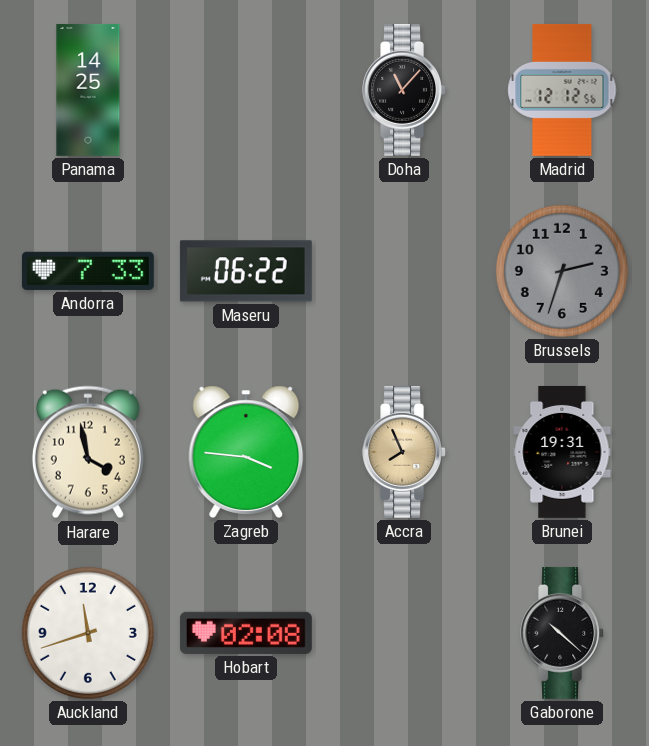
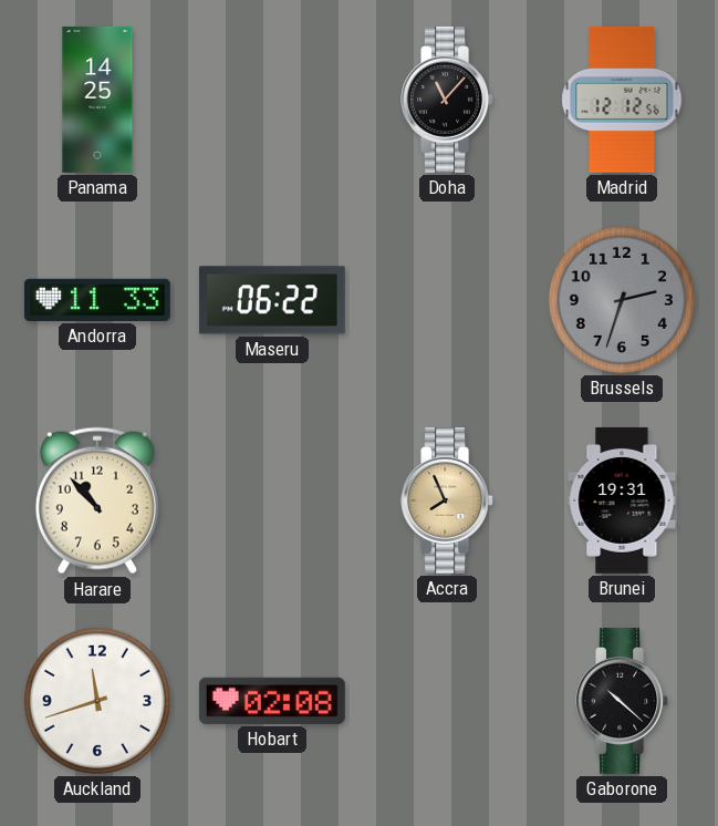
Andorra: 7:33 -> 11:33 (97, 300)
Harare: 3:58 -> 10:53 (97, 500)
Zagreb: 3:46 -> none (246, 452)
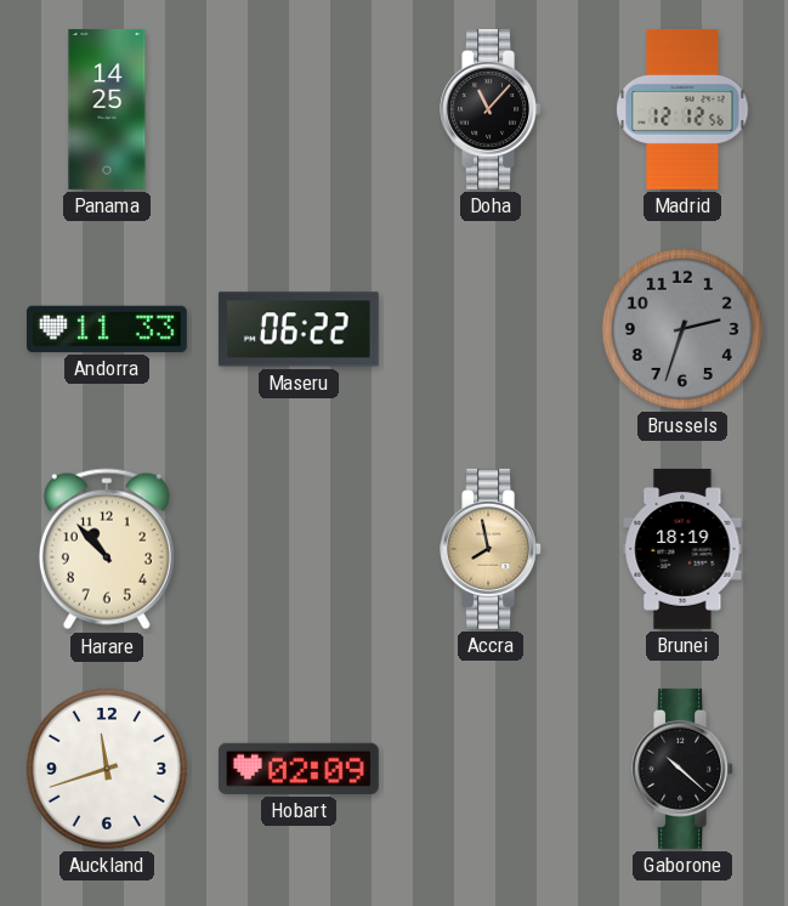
Accra: 7:56 -> 7:58 (491, 549)
Brunei: 19:31 -> 18:19 (682, 549)
Hobart: 02:08 -> 02:09 (299, 769)
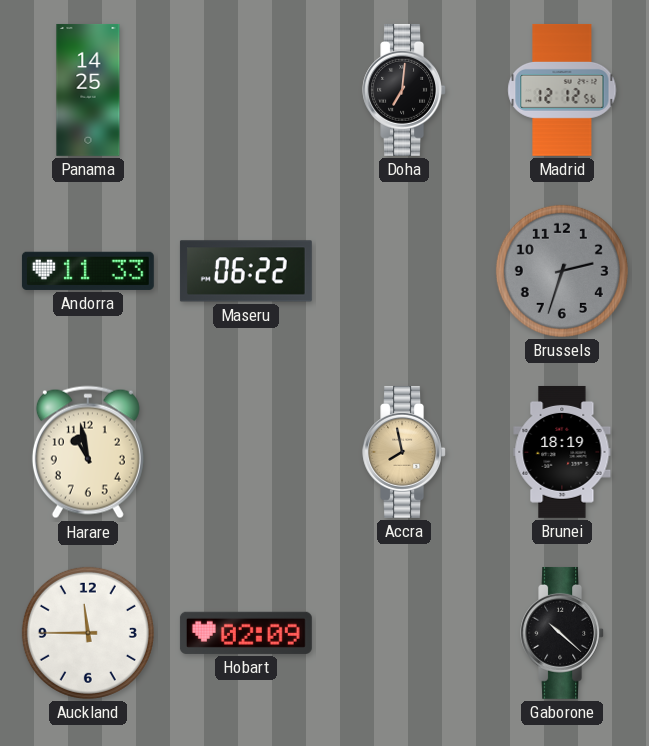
Doha: 11:07 -> 7:01 (404, 90)
Harare: 10:53 -> 10:58 (88, 452)
Auckland: 11:42 -> 11:45 (88, 633)
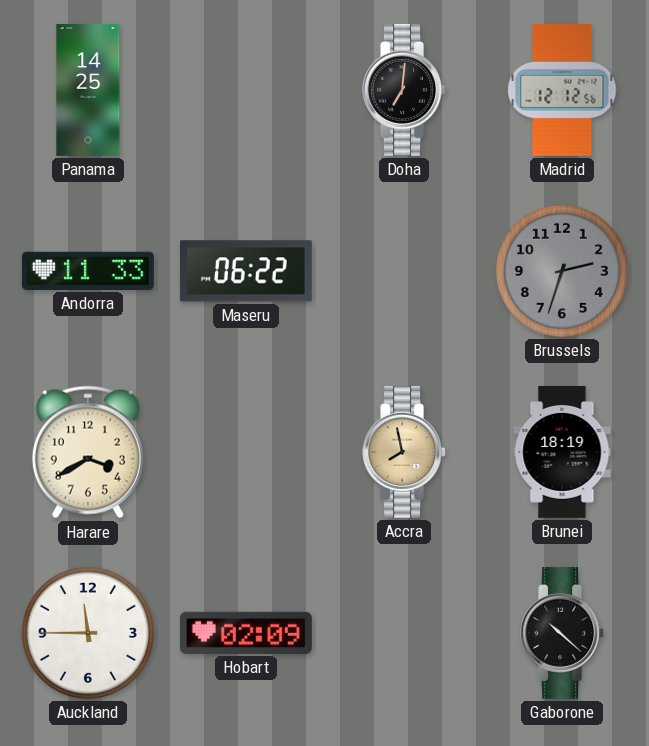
Harare: 10:58 -> 3:40 (88, 452)
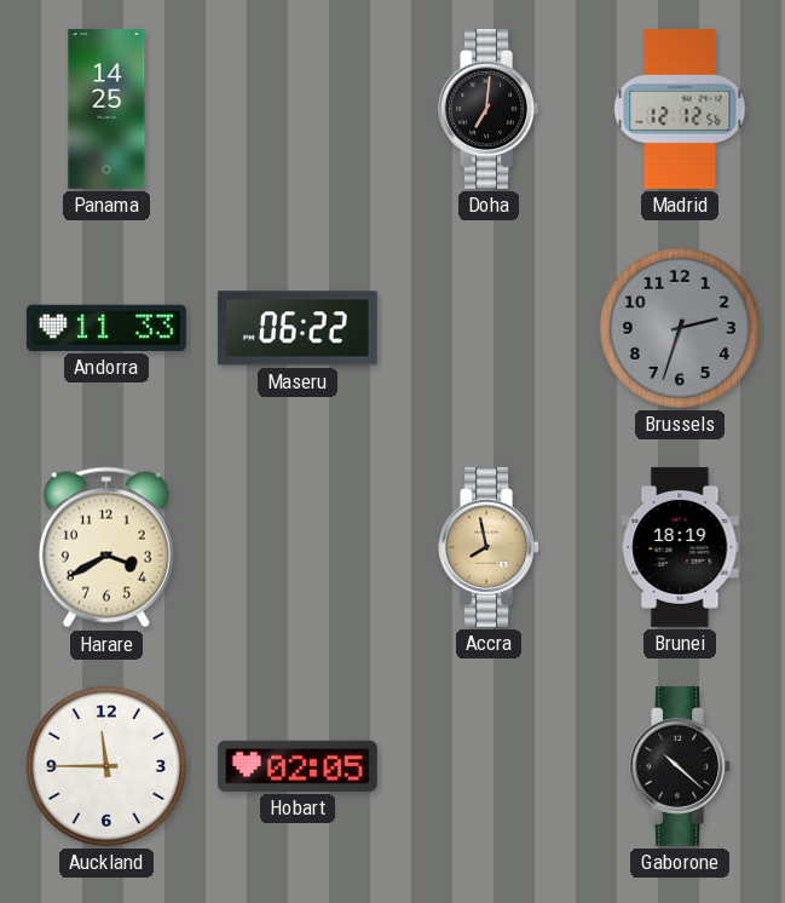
Hobart: 02:09 -> 02:05 (298, 766)
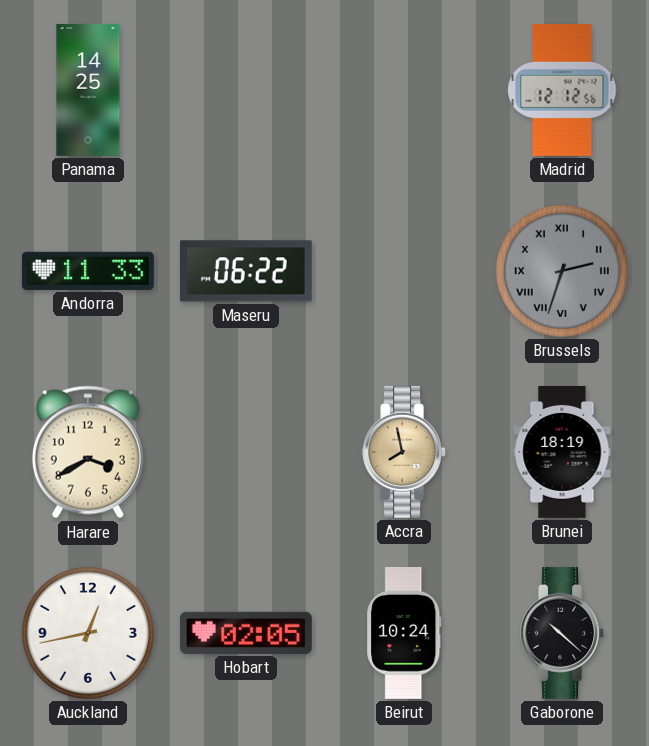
Doha: 7:01 -> none (489, 109)
Brussels numerals: Arabic -> Roman (562, 271)
Auckland: 11:45 -> 12:43 (88, 633)
Beirut: none -> 10:24 (404, 633)
